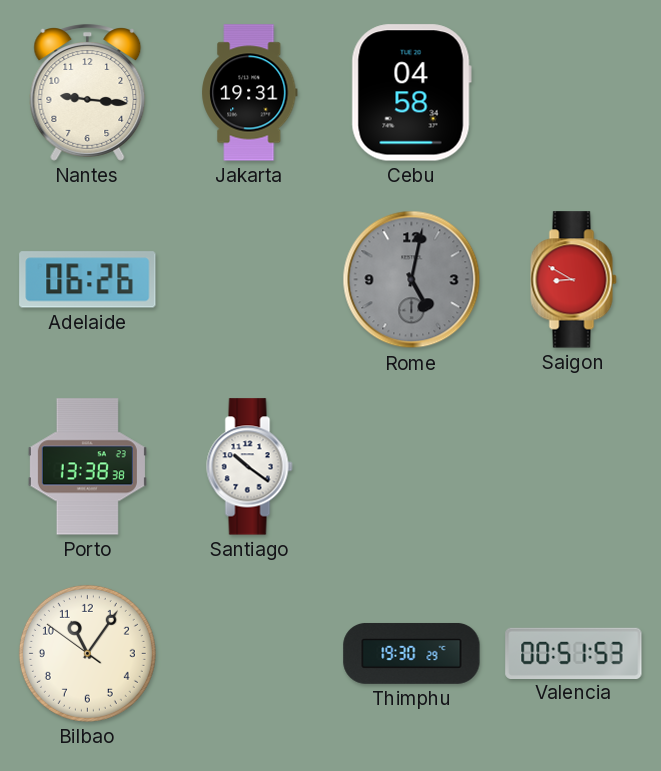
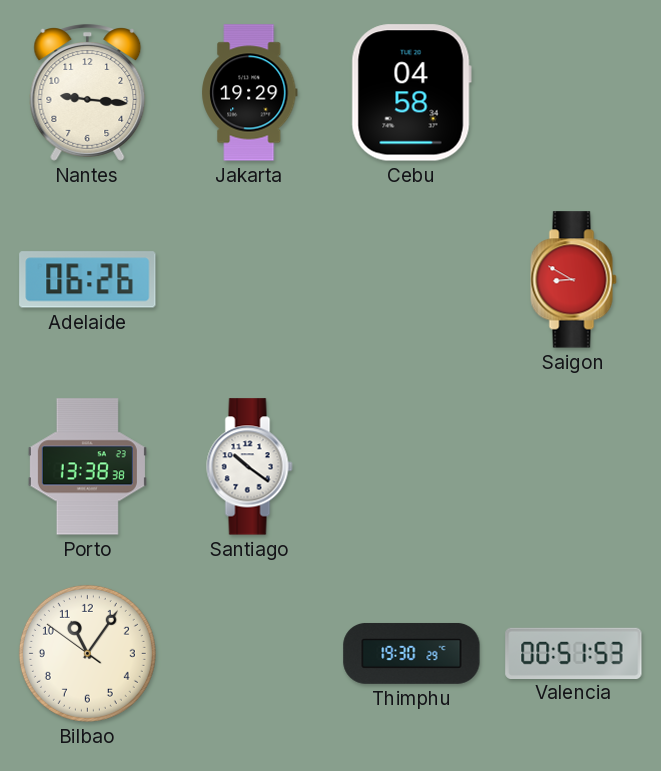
Jakarta: 19:31 -> 19:29 (250, 93)
Rome: 5:02 -> none (412, 280)
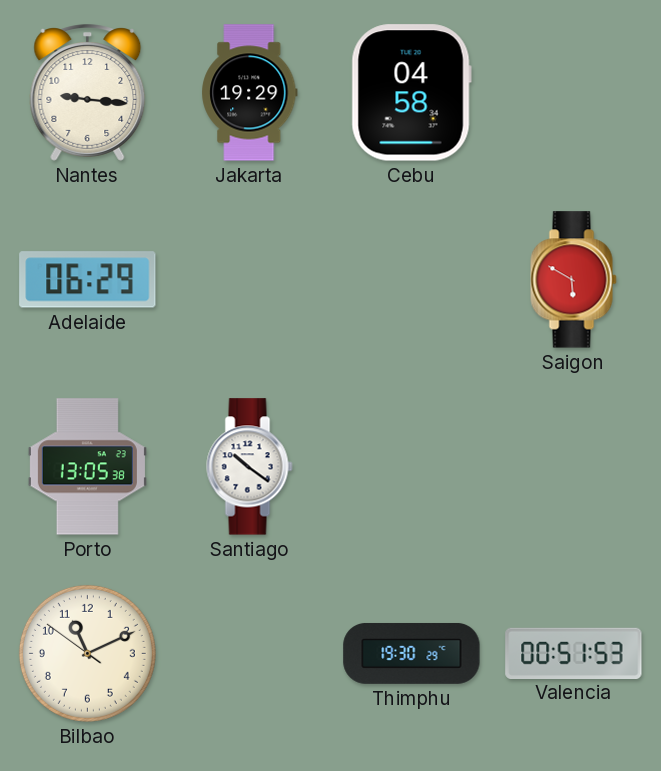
Adelaide: 06:26 -> 06:29 (88, 280)
Saigon: 8:50 -> 5:50 (574, 280)
Porto: 13:38 -> 13:05 (87, 467)
Bilbao: 11:05 -> 11:10 (87, 653)
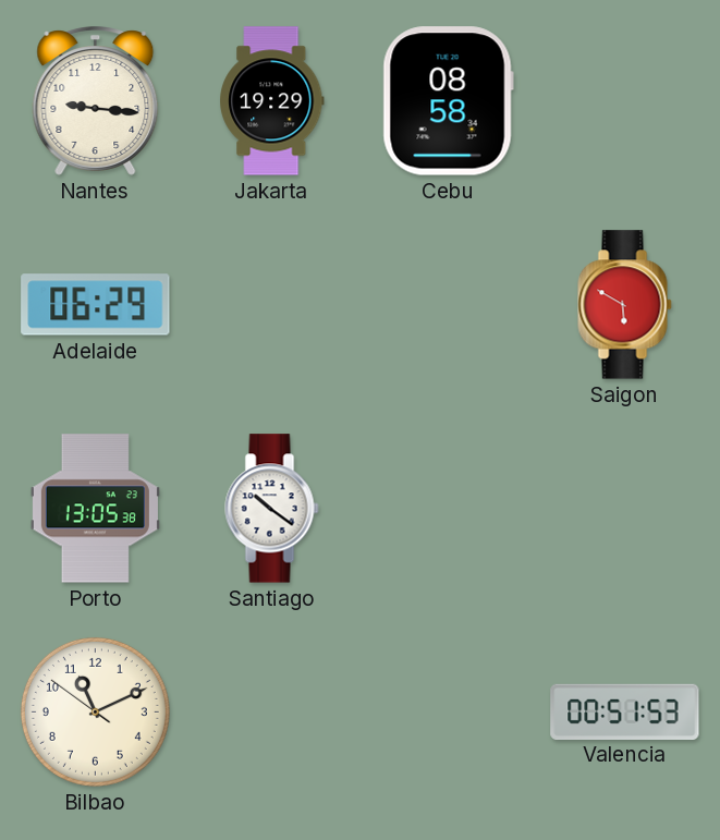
Cebu: 04:58 -> 08:58 (448, 101)
Thimphu: 19:30 -> none (412, 653)
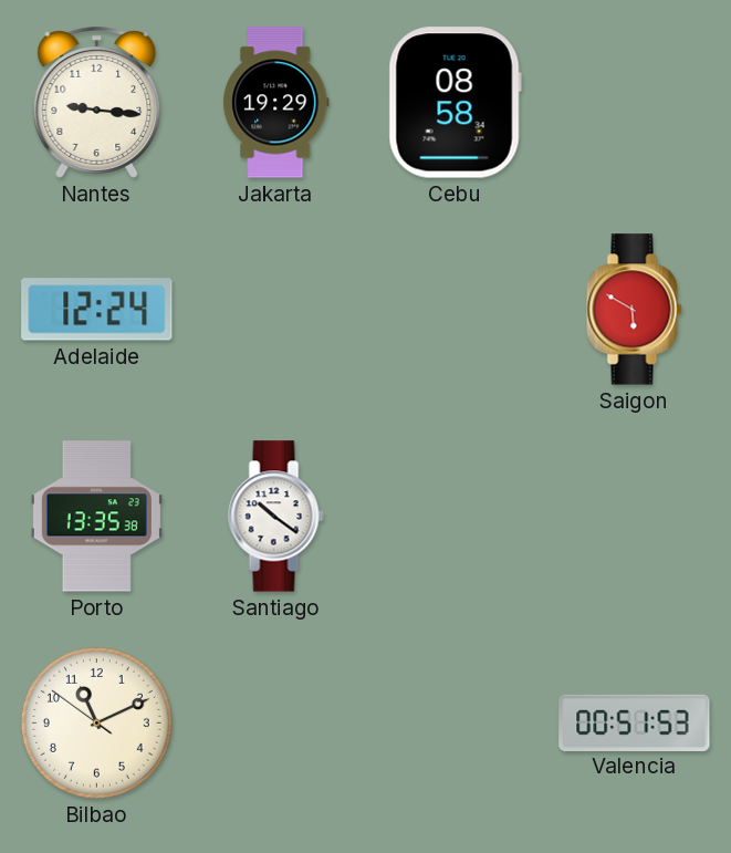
Adelaide: 06:29 -> 12:24 (97, 310)
Porto: 13:05 -> 13:35 (96, 517)
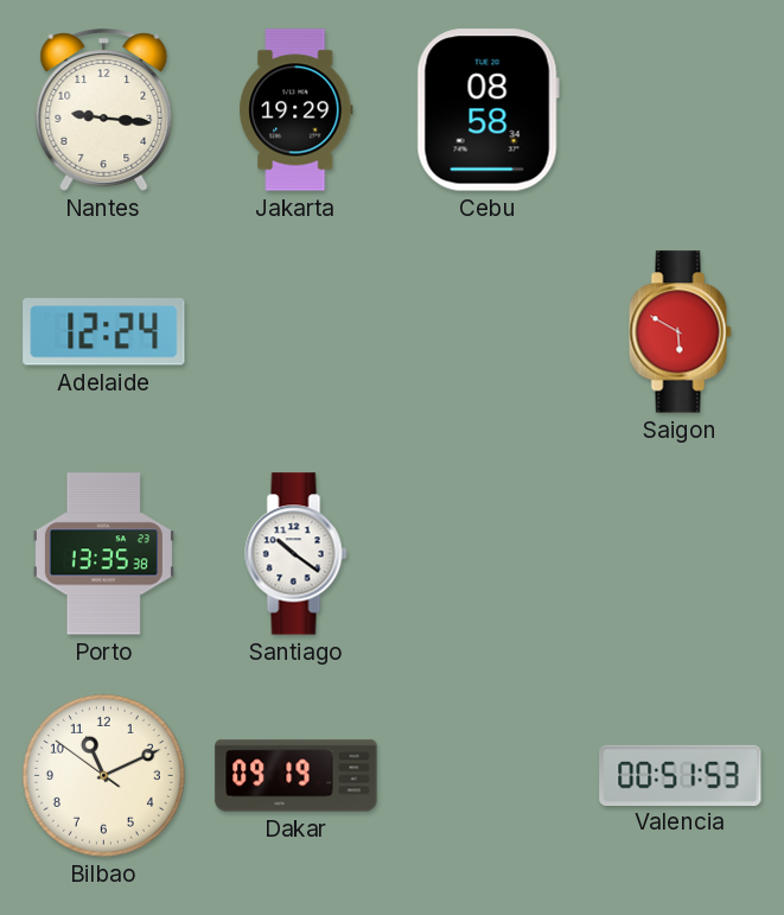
Dakar: none -> 09:19 (297, 776)
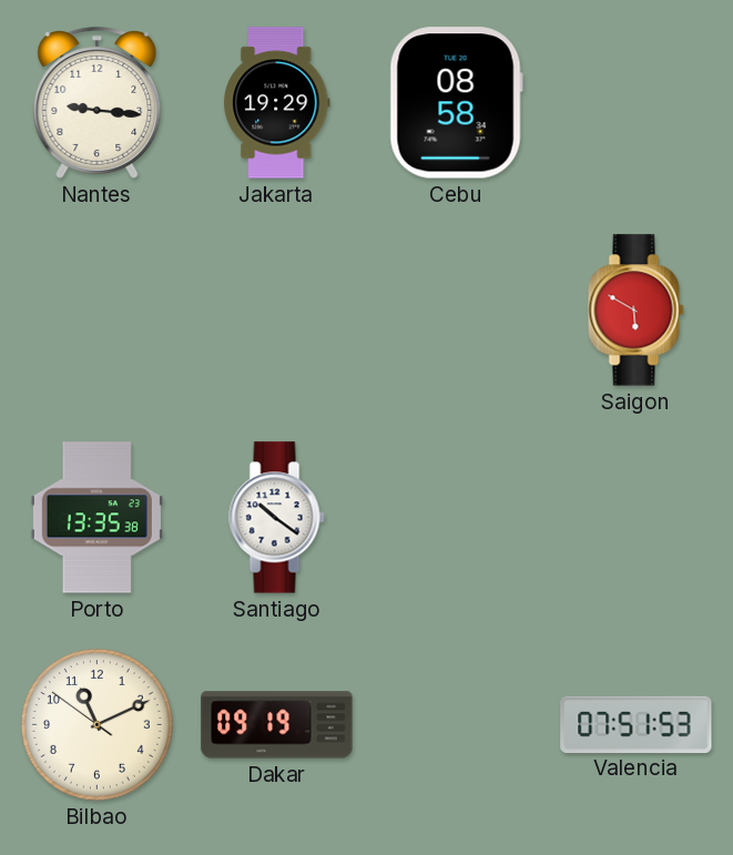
Adelaide: 12:24 -> none (104, 332)
Valencia: 00:51 -> 07:51 (637, 724)
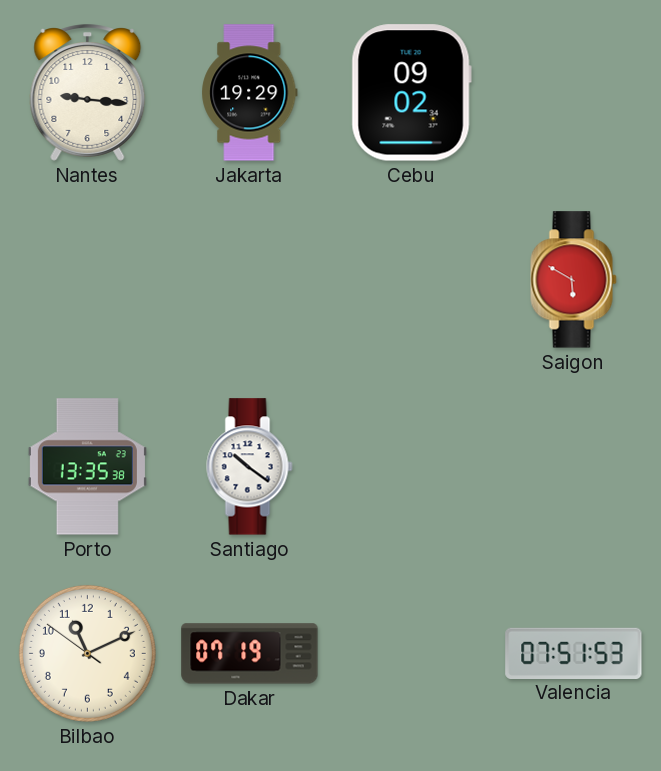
Cebu: 08:58 -> 09:02 (411, 93)
Dakar: 09:19 -> 07:19 (250, 654)
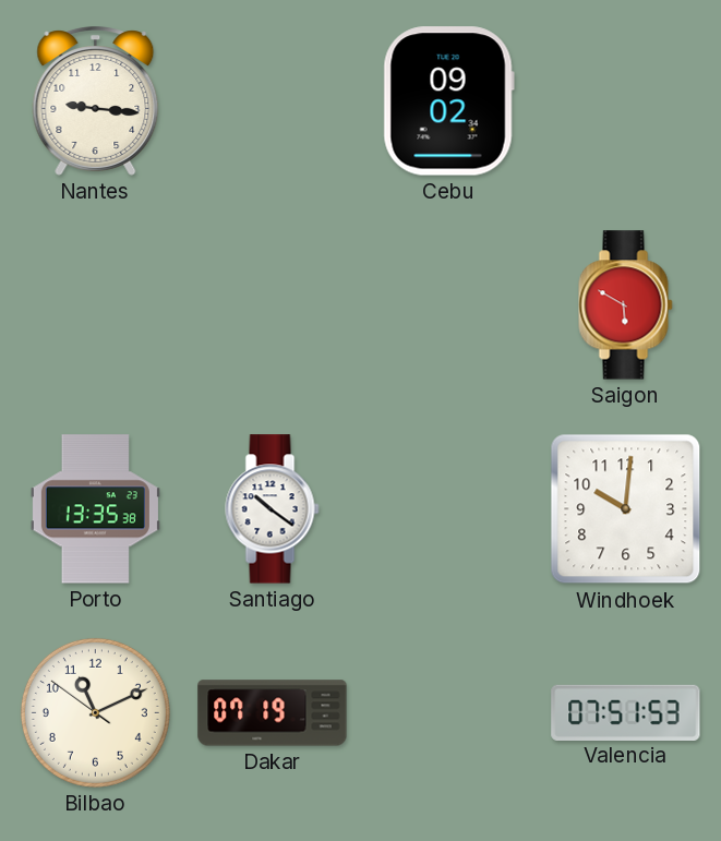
Jakarta: 19:29 -> none (250, 93)
Windhoek: none -> 10:01 (626, 509)
